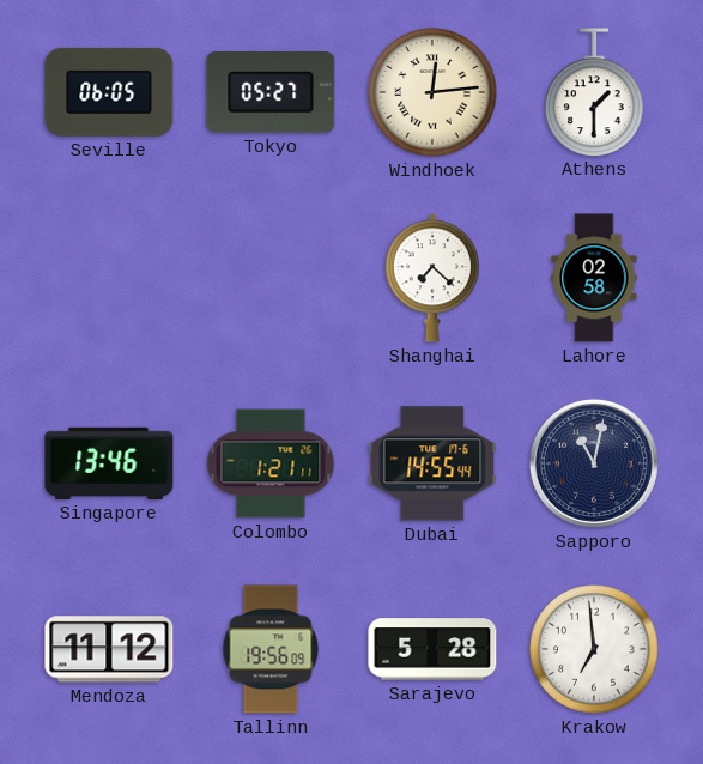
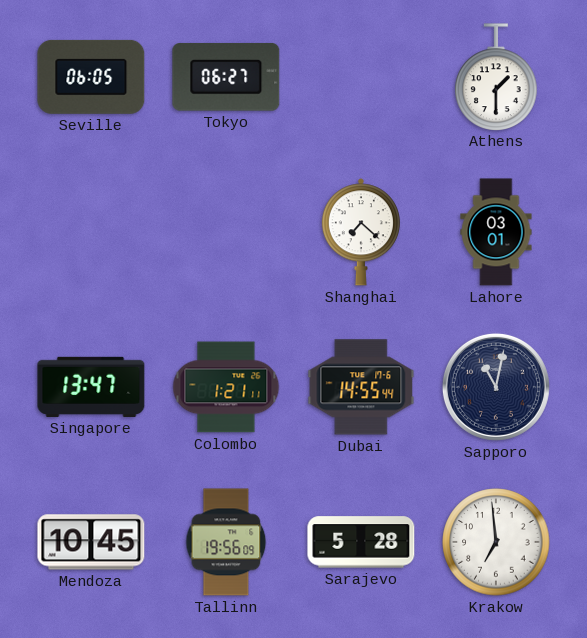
Tokyo: 05:27 -> 06:27 (226, 77)
Windhoek: 12:14 -> none (432, 92)
Lahore: 02:58 -> 03:01 (496, 232)
Singapore: 13:46 -> 13:47 (91, 387)
Mendoza: 11:12 -> 10:45 (91, 542)
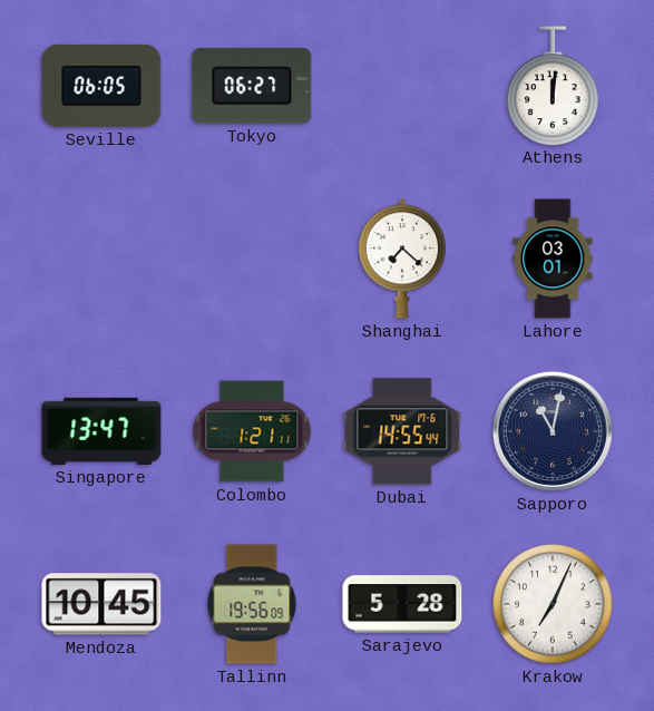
Athens: 1:30 -> 12:01 (553, 86)
Krakow: 6:59 -> 7:04 (553, 604)
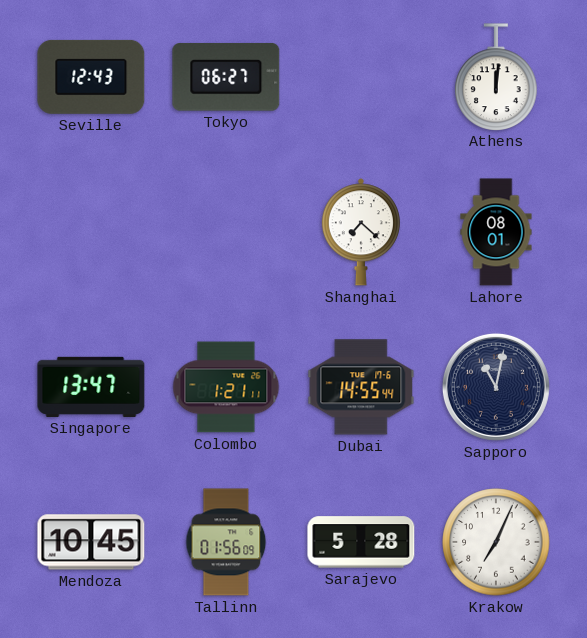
Seville: 06:05 -> 12:43 (91, 77)
Lahore: 03:01 -> 08:01 (496, 232)
Tallinn: 19:56 -> 01:56 (226, 542)
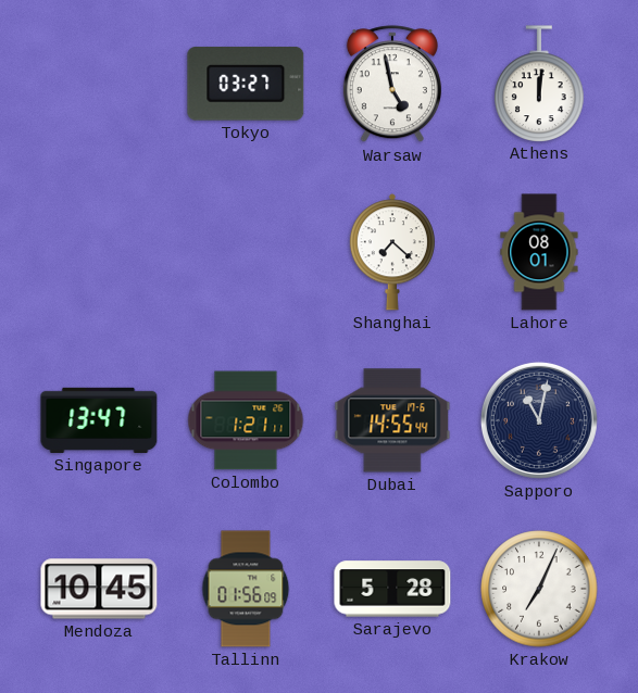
Seville: 12:43 -> none (91, 77)
Tokyo: 06:27 -> 03:27 (246, 84)
Warsaw: none -> 4:58 (392, 85)
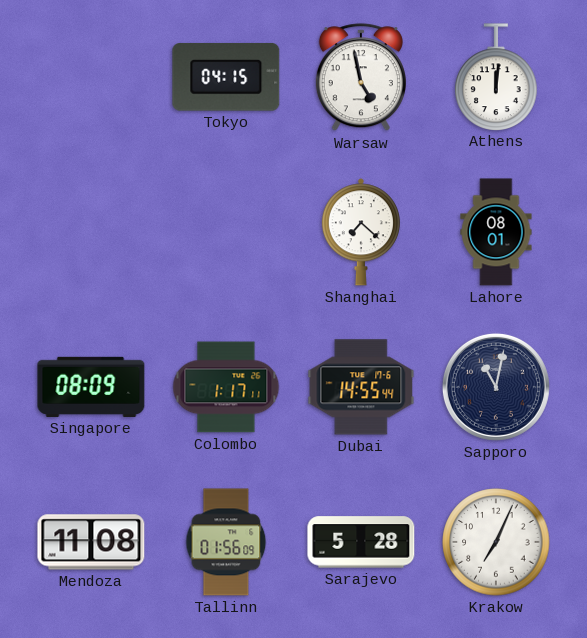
Tokyo: 03:27 -> 04:15 (226, 77)
Singapore: 13:47 -> 08:09 (91, 387)
Colombo: 1:21 -> 1:17 (226, 387)
Mendoza: 10:45 -> 11:08 (91, 542)
